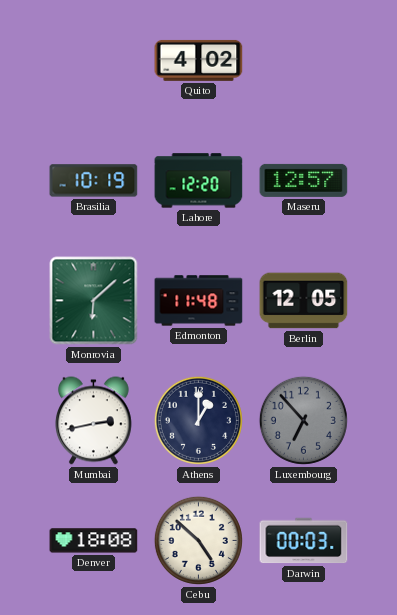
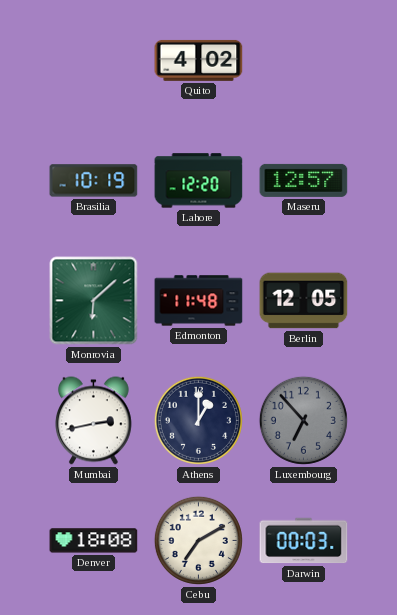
Cebu: 4:52 -> 7:10 (198, 540)
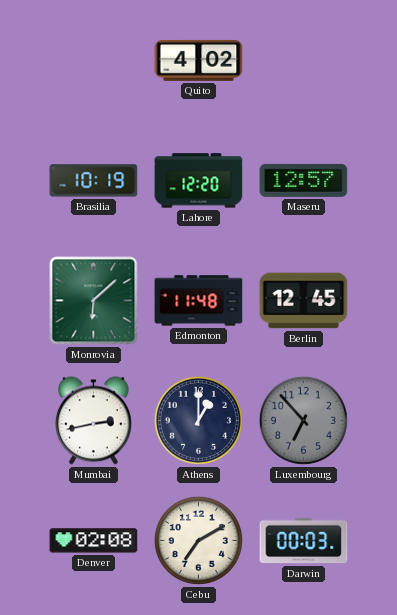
Berlin: 12:05 -> 12:45 (304, 301)
Denver: 18:08 -> 02:08 (94, 541)
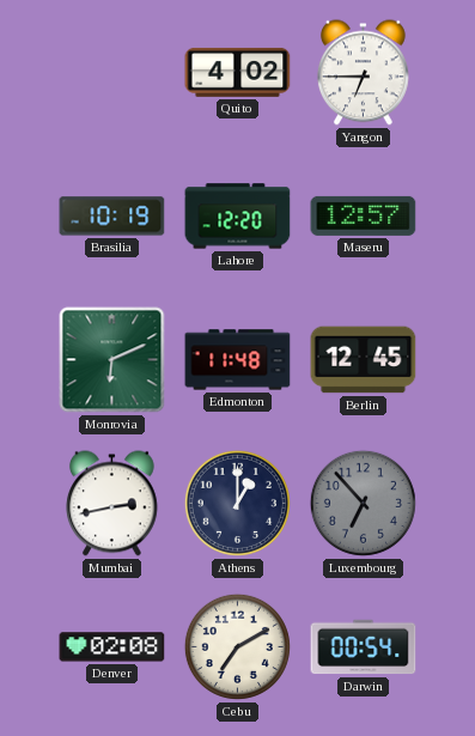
Yangon: none -> 6:45 (363, 73)
Monrovia: 6:08 -> 6:11 (112, 360)
Darwin: 00:03 -> 00:54 (364, 647)
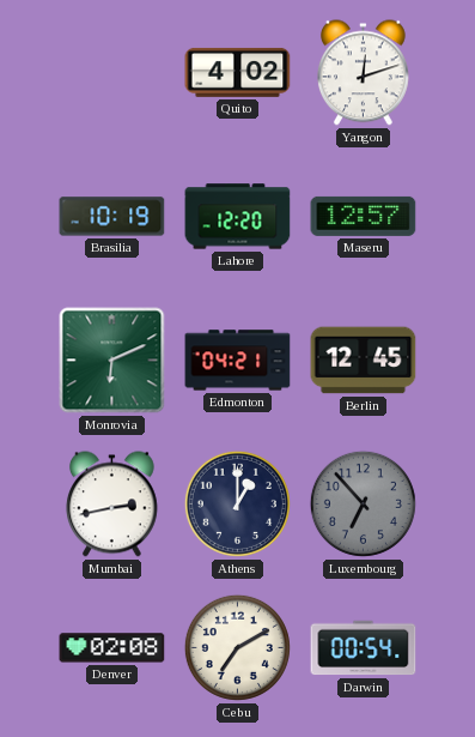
Yangon: 6:45 -> 12:12 (363, 73)
Edmonton: 11:48 -> 04:21 (238, 361)
